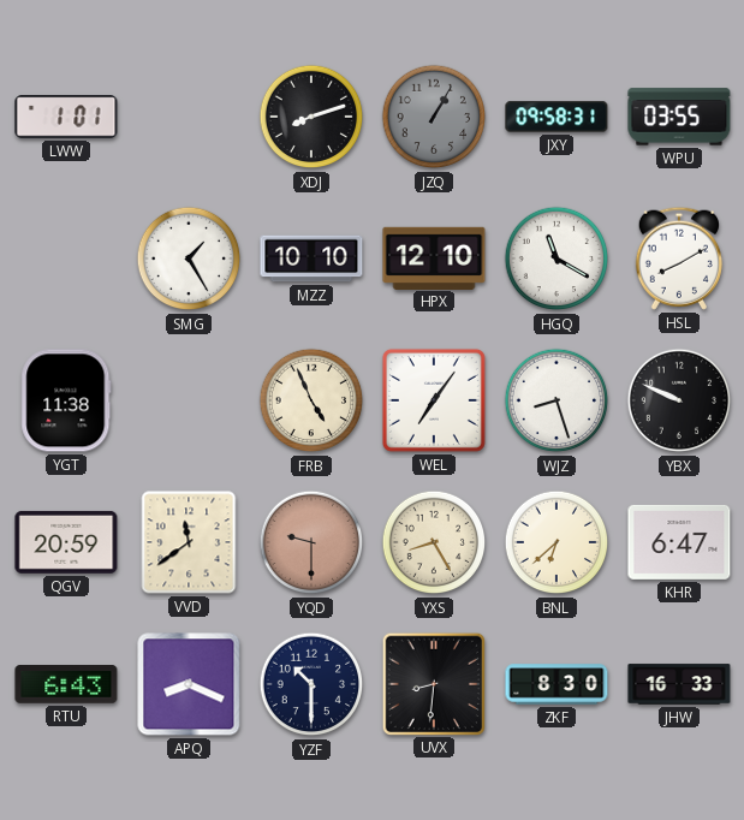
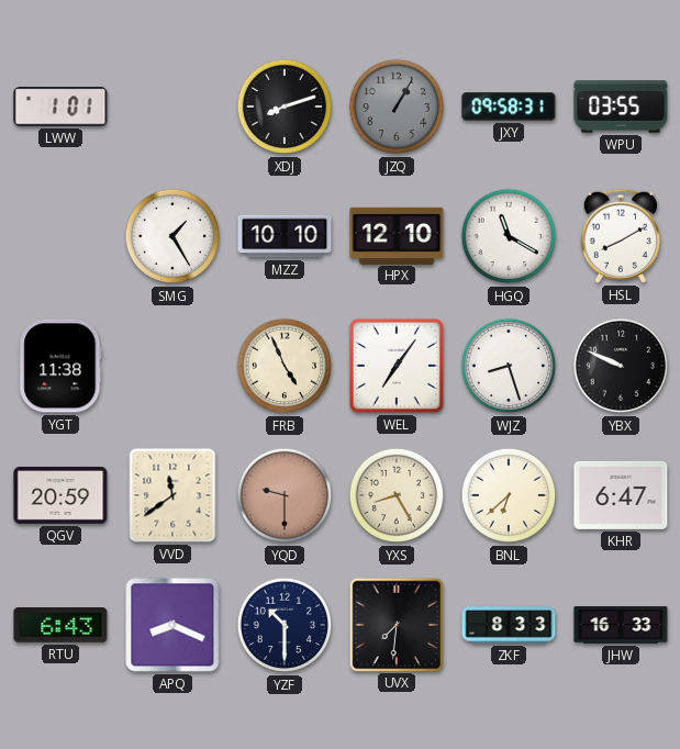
UVX: 8:31 -> 7:31 (395, 624)
ZKF: 8:30 -> 8:33 (509, 625)
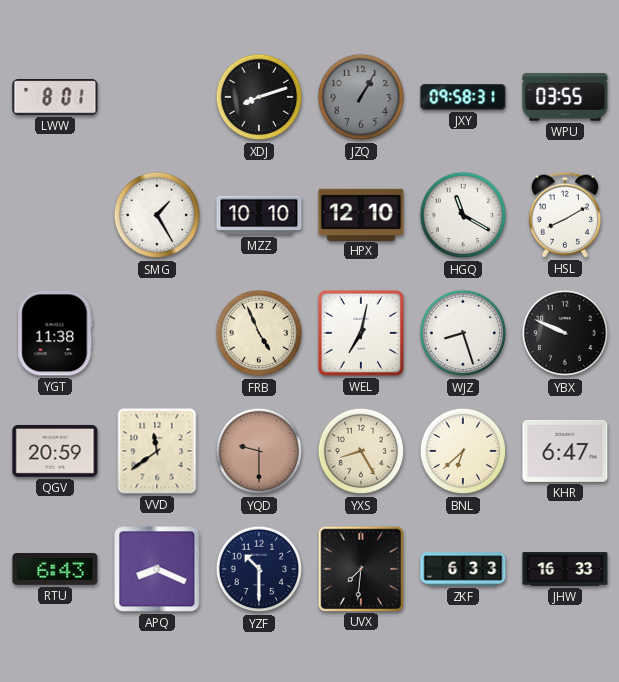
LWW: 1:01 -> 8:01 (55, 97)
WEL: 7:06 -> 7:02 (361, 333)
ZKF: 8:33 -> 6:33 (463, 569)
